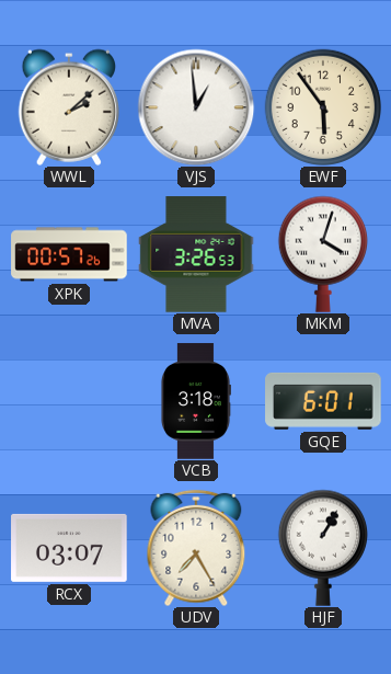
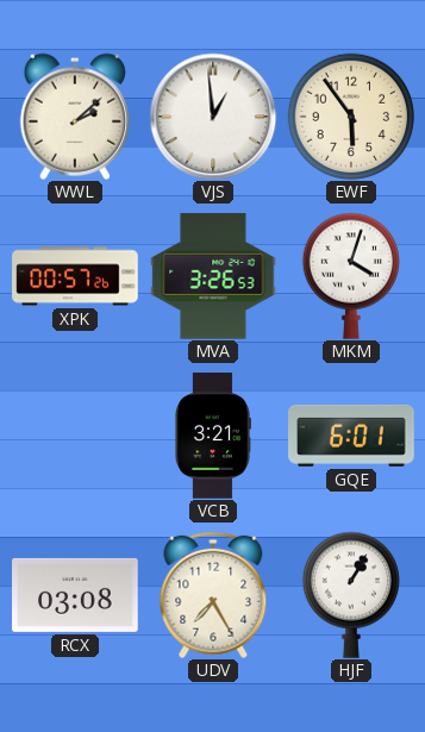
VCB: 3:18 -> 3:21 (213, 436)
RCX: 03:07 -> 03:08 (75, 595)
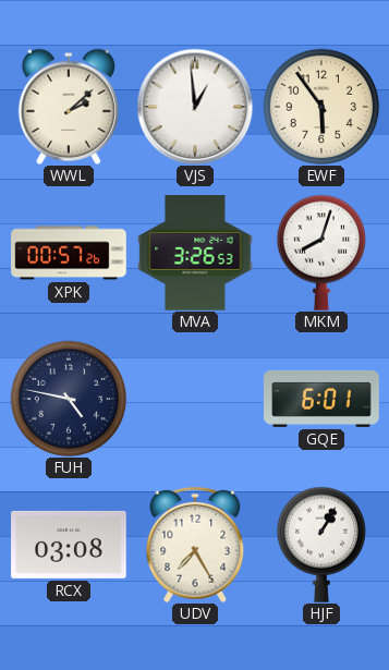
MKM: 4:03 -> 8:03 (320, 253)
FUH: none -> 4:47 (69, 399)
VCB: 3:21 -> none (213, 436)
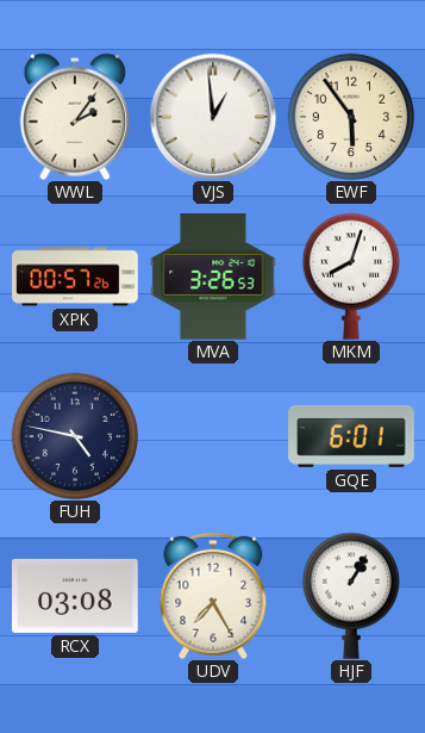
WWL: 2:08 -> 2:06 (74, 117)
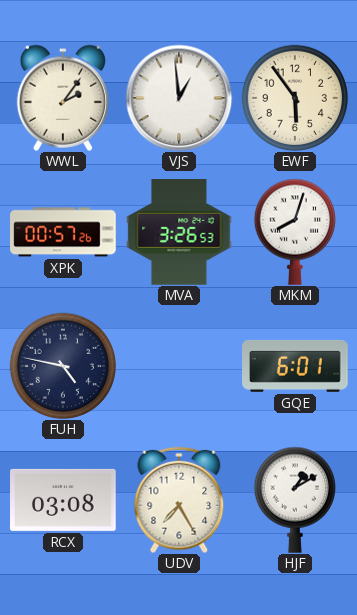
HJF: 1:05 -> 1:10 (294, 500)
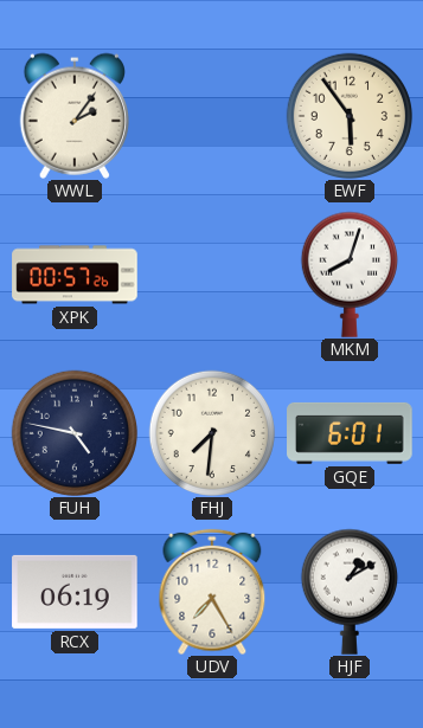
VJS: 12:59 -> none (179, 98)
MVA: 3:26 -> none (179, 232)
FHJ: none -> 7:31 (212, 433)
RCX: 03:08 -> 06:19 (75, 592)
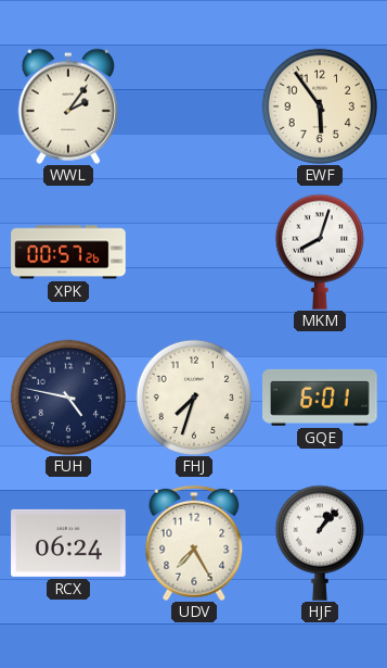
FHJ: 7:31 -> 7:33 (194, 398)
RCX: 06:19 -> 06:24 (68, 543)
HJF: 1:10 -> 1:07 (319, 543)
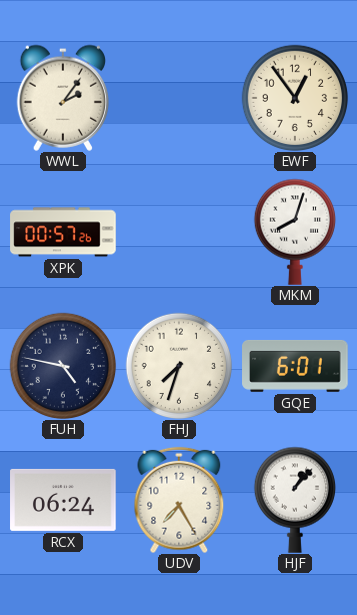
EWF: 5:54 -> 12:54 (295, 98)
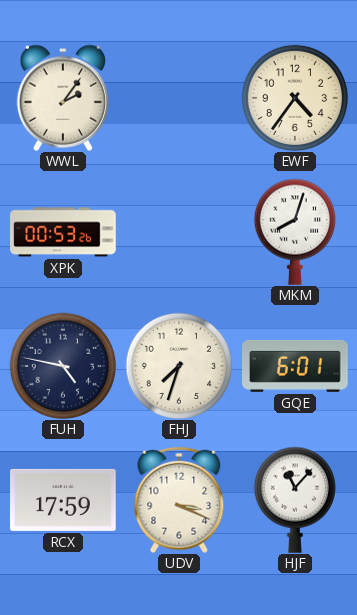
EWF: 12:54 -> 4:36 (295, 98)
XPK: 00:57 -> 00:53 (63, 232)
RCX: 06:24 -> 17:59 (63, 500)
UDV: 7:25 -> 3:19 (179, 500)
HJF: 1:07 -> 11:07 (294, 500)
